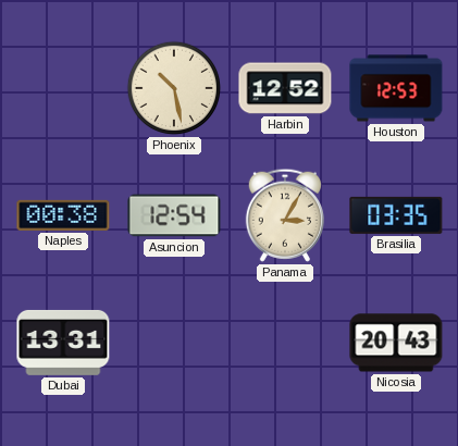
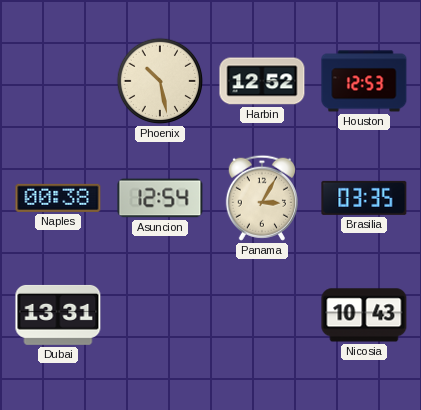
Nicosia: 20:43 -> 10:43 (364, 315)
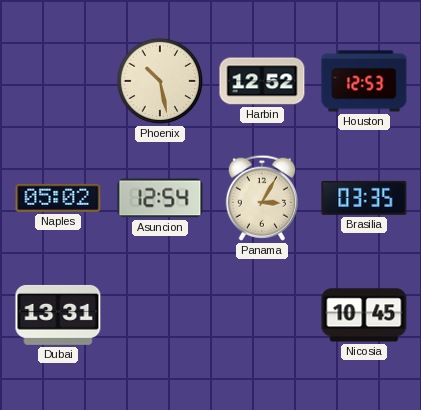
Naples: 00:38 -> 05:02 (58, 198)
Nicosia: 10:43 -> 10:45 (364, 315)
